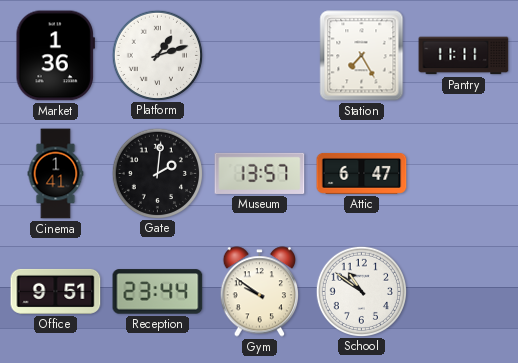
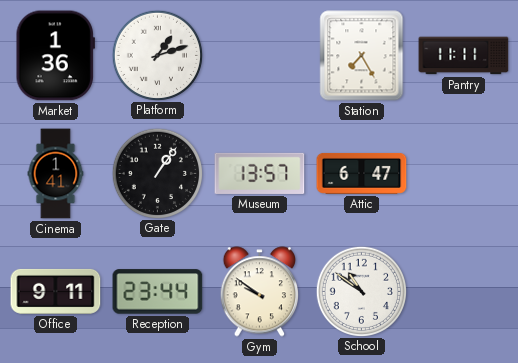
Gate: 2:01 -> 1:06 (157, 173)
Office: 9:51 -> 9:11 (56, 291)
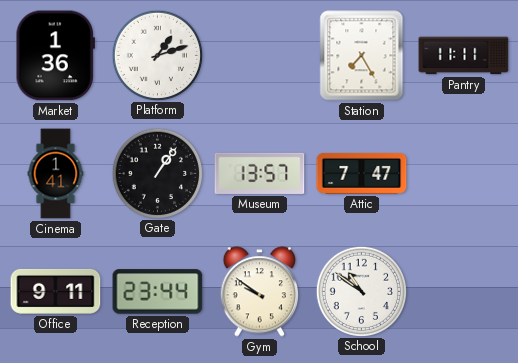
Attic: 6:47 -> 7:47 (362, 173)
